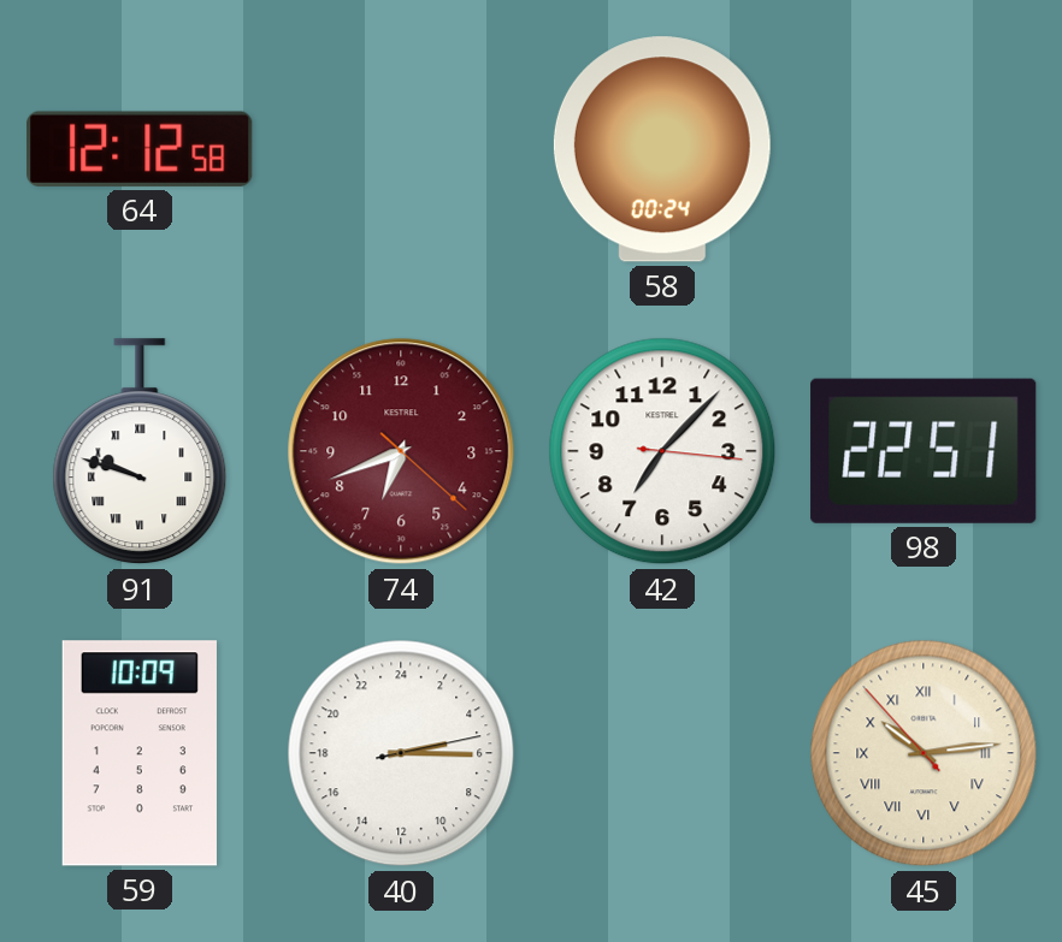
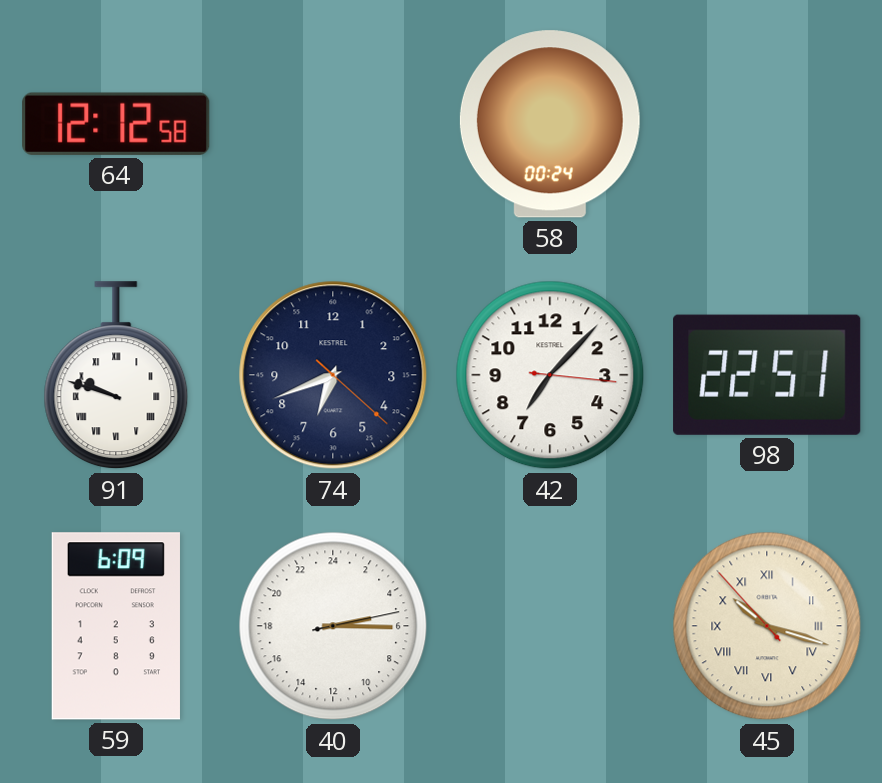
74 dial: burgundy -> navy (333, 375)
59: 10:09 -> 6:09 (116, 626)
45: 10:13 -> 10:17 (767, 626)
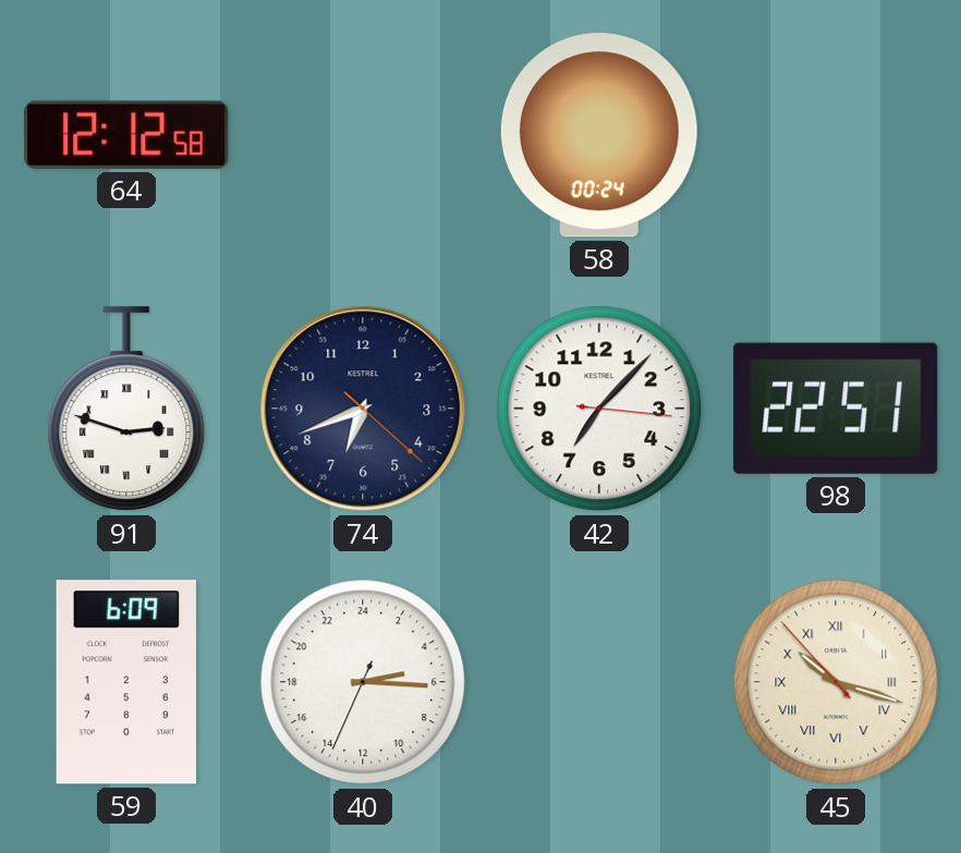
91: 9:48 -> 2:48 (126, 410)
40: 5:15:13 -> 5:15:34 (363, 682)
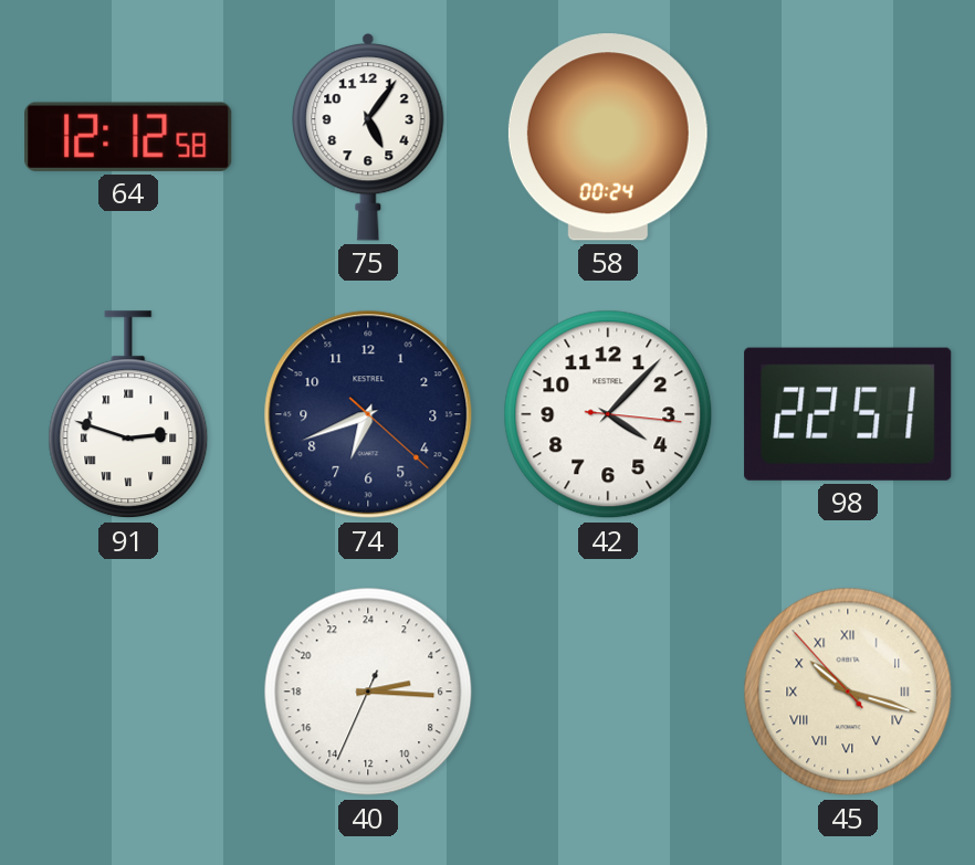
75: none -> 5:06 (368, 138)
42: 7:07 -> 4:07 (608, 414)
59: 6:09 -> none (126, 682)
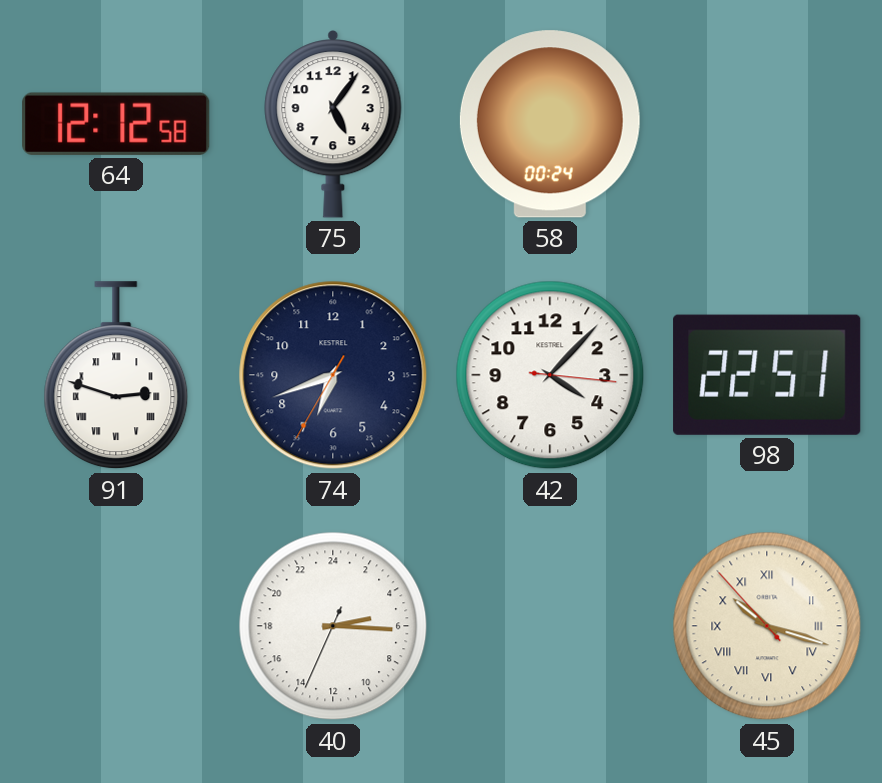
74: 6:41:22 -> 6:41:35 (333, 375)
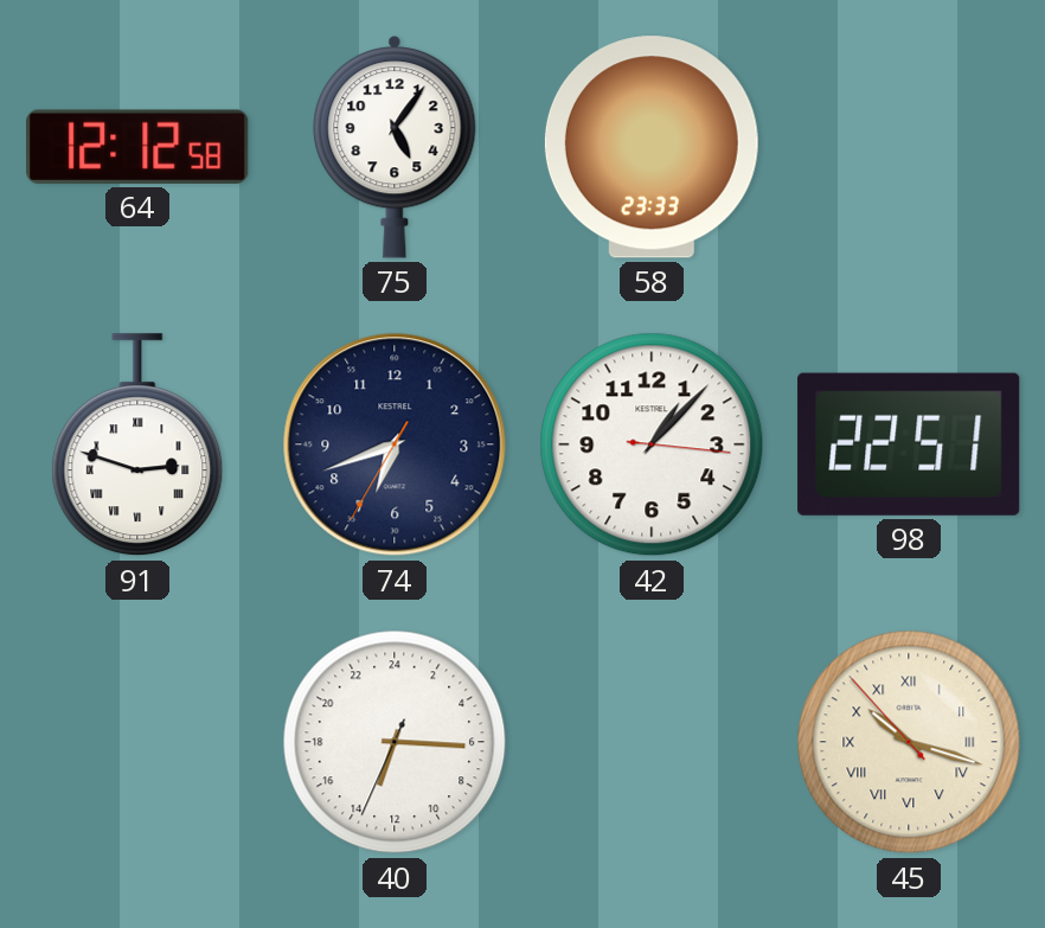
58: 00:24 -> 23:33 (652, 147)
42: 4:07 -> 1:07 (652, 444)
40: 5:15 -> 13:15 (395, 742)
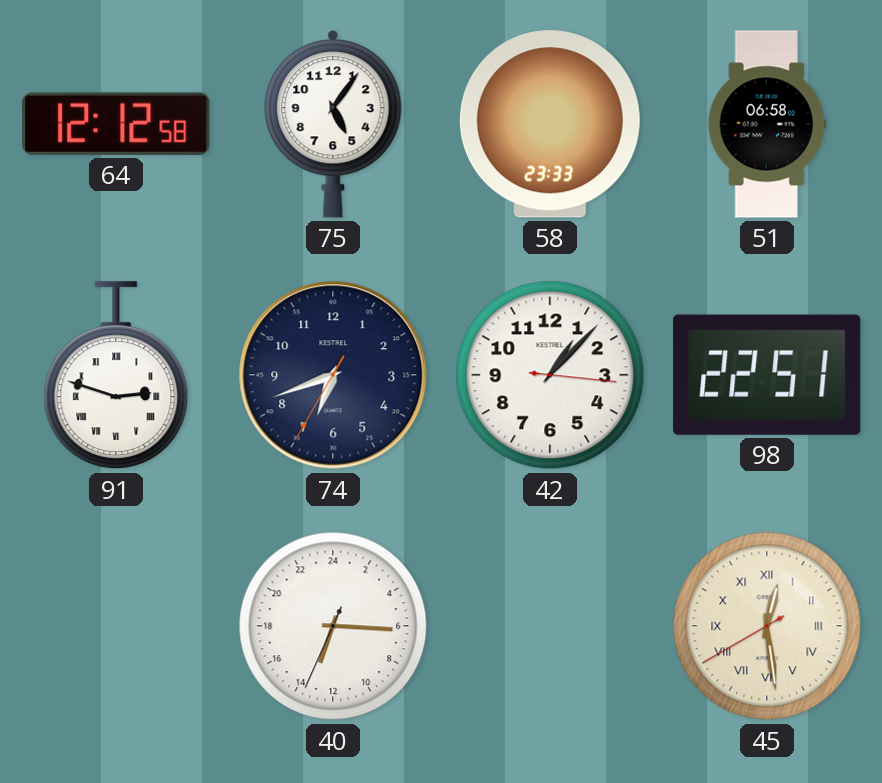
51: none -> 06:58 (767, 124)
45: 10:17 -> 12:28 (767, 626)
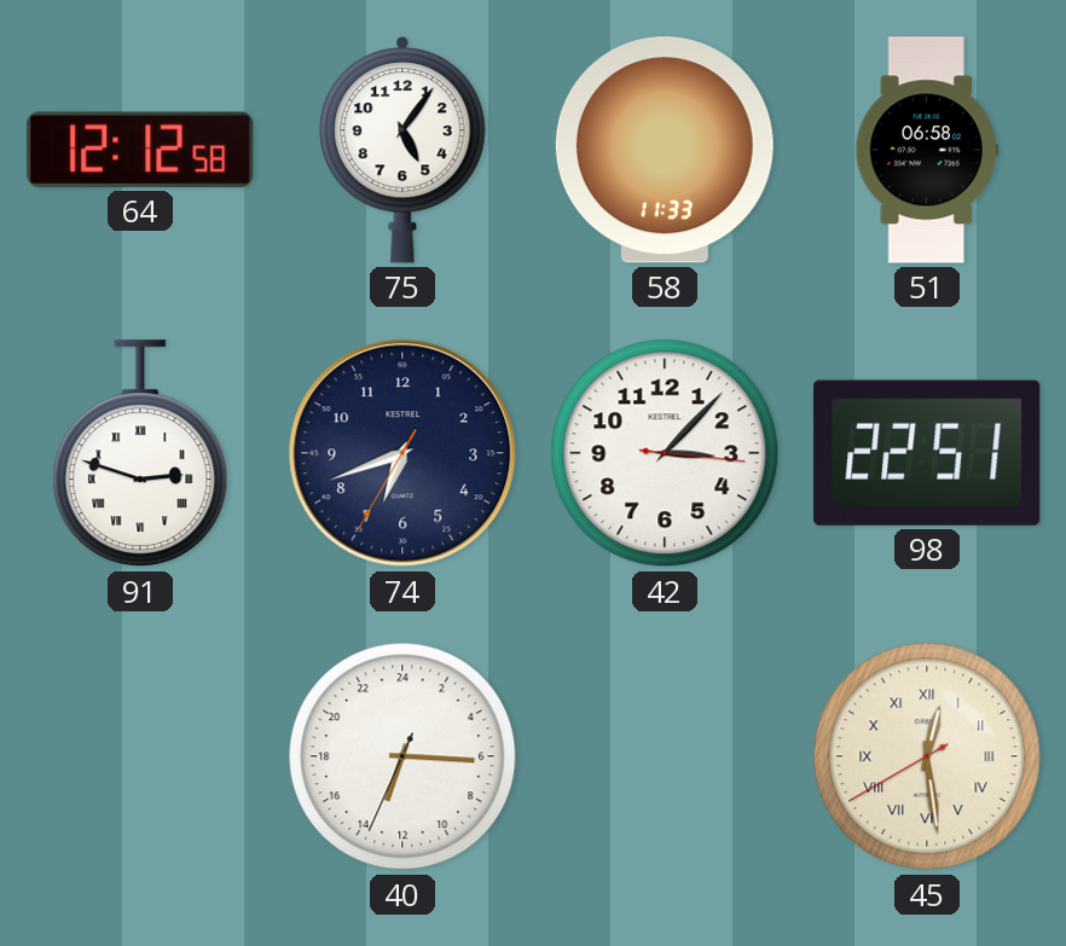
58: 23:33 -> 11:33 (665, 150)
42: 1:07 -> 3:07 (665, 453)
